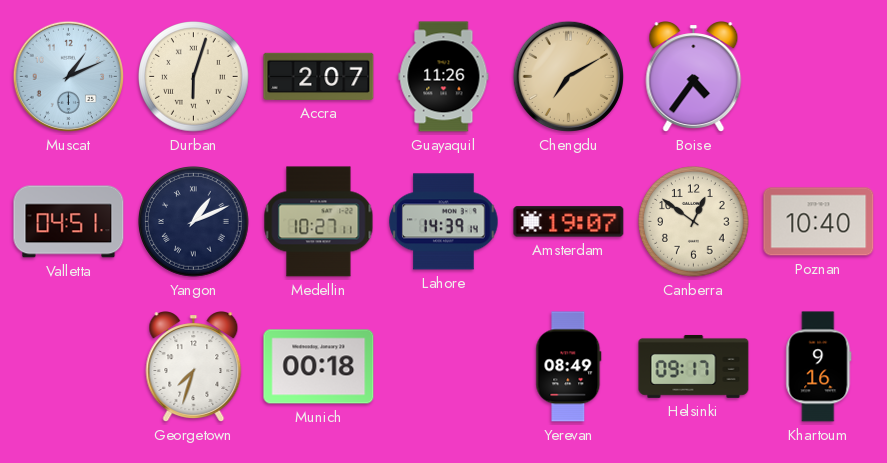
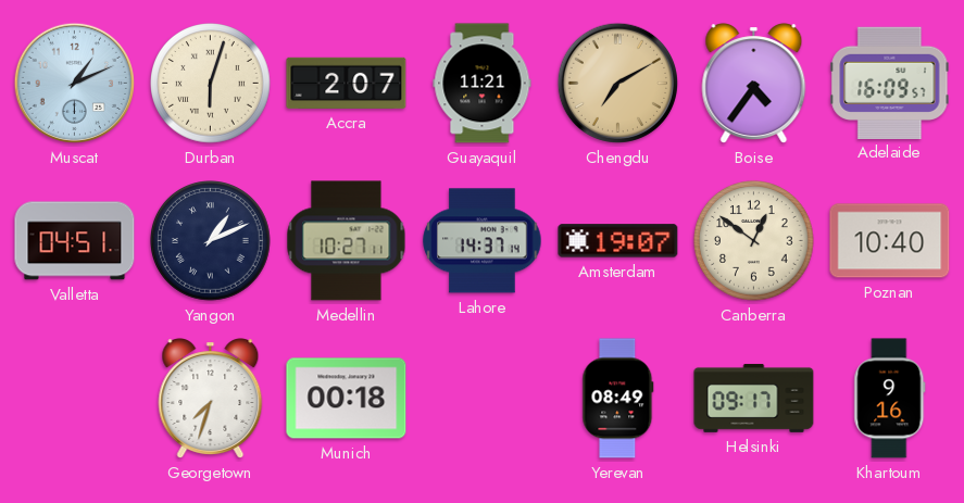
Guayaquil: 11:26 -> 11:21 (483, 84)
Adelaide: none -> 16:09 (890, 83)
Lahore: 14:39 -> 14:37 (483, 241)
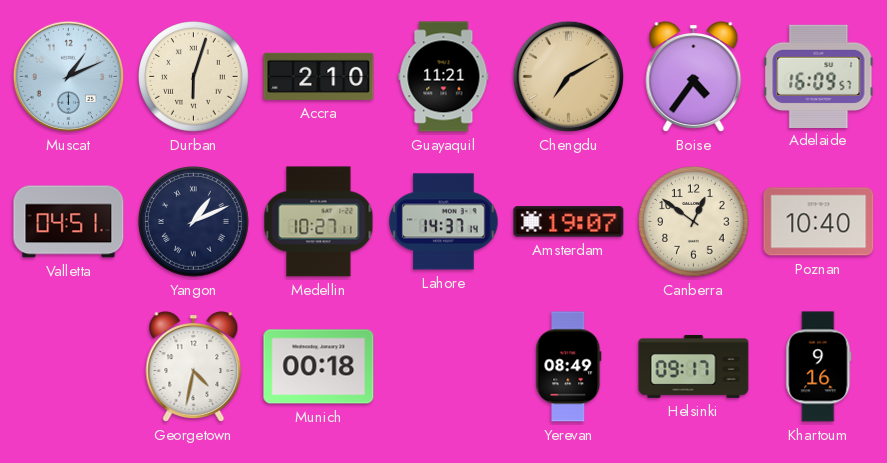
Accra: 2:07 -> 2:10 (319, 76)
Georgetown: 7:33 -> 4:32 (194, 367)
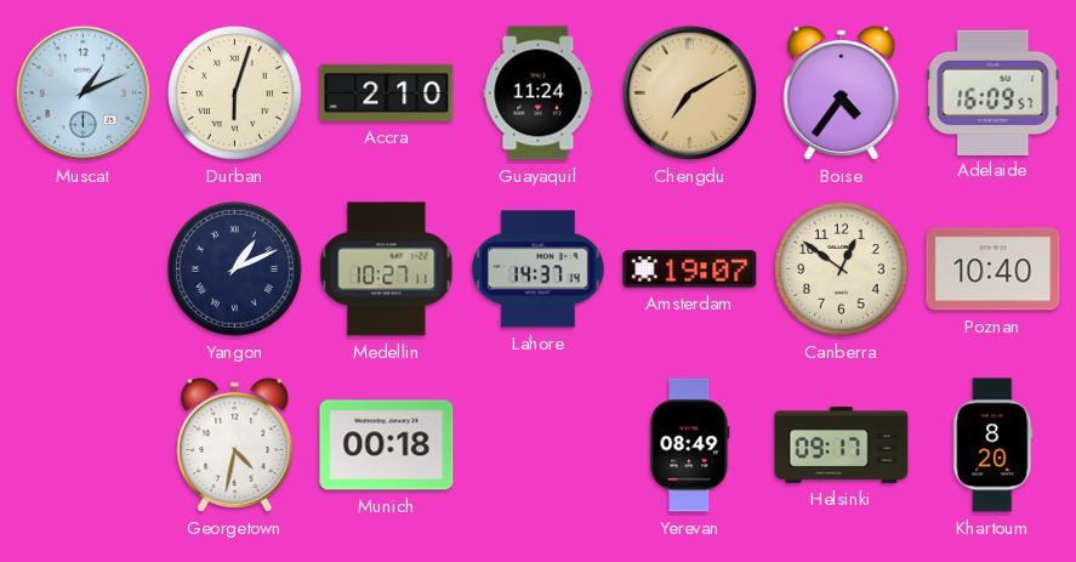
Guayaquil: 11:21 -> 11:24 (539, 93)
Valletta: 04:51 -> none (69, 222)
Khartoum: 9:16 -> 8:20 (994, 445)
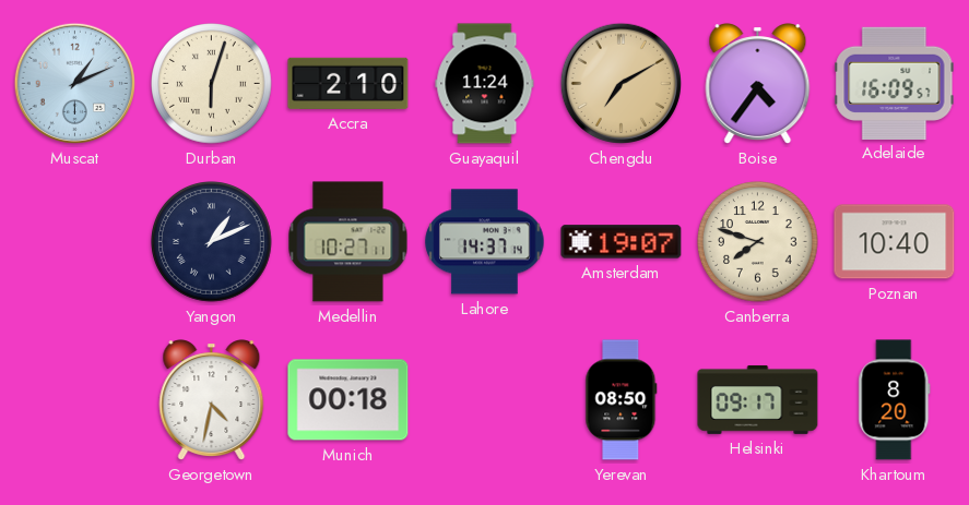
Canberra: 12:51 -> 7:48 (758, 242)
Yerevan: 08:49 -> 08:50 (622, 400)
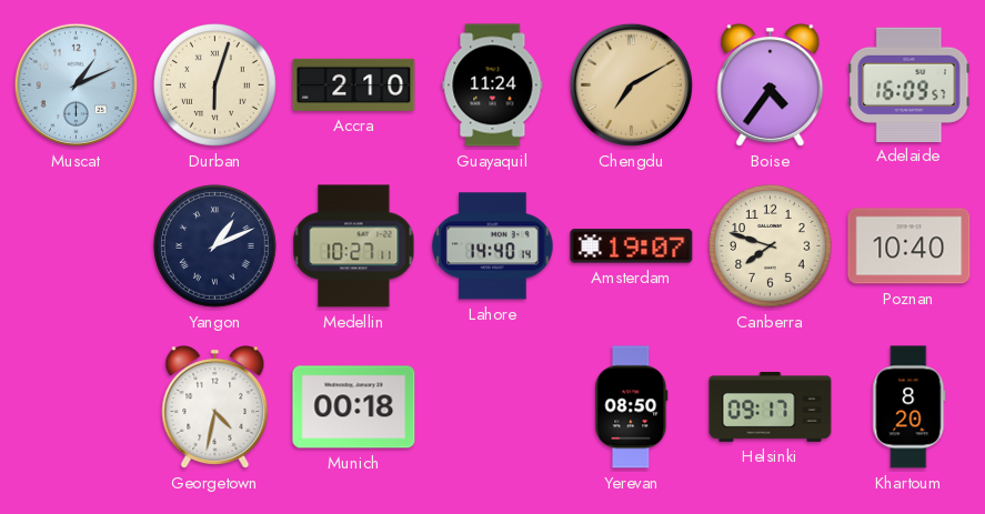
Lahore: 14:37 -> 14:40 (493, 246)
